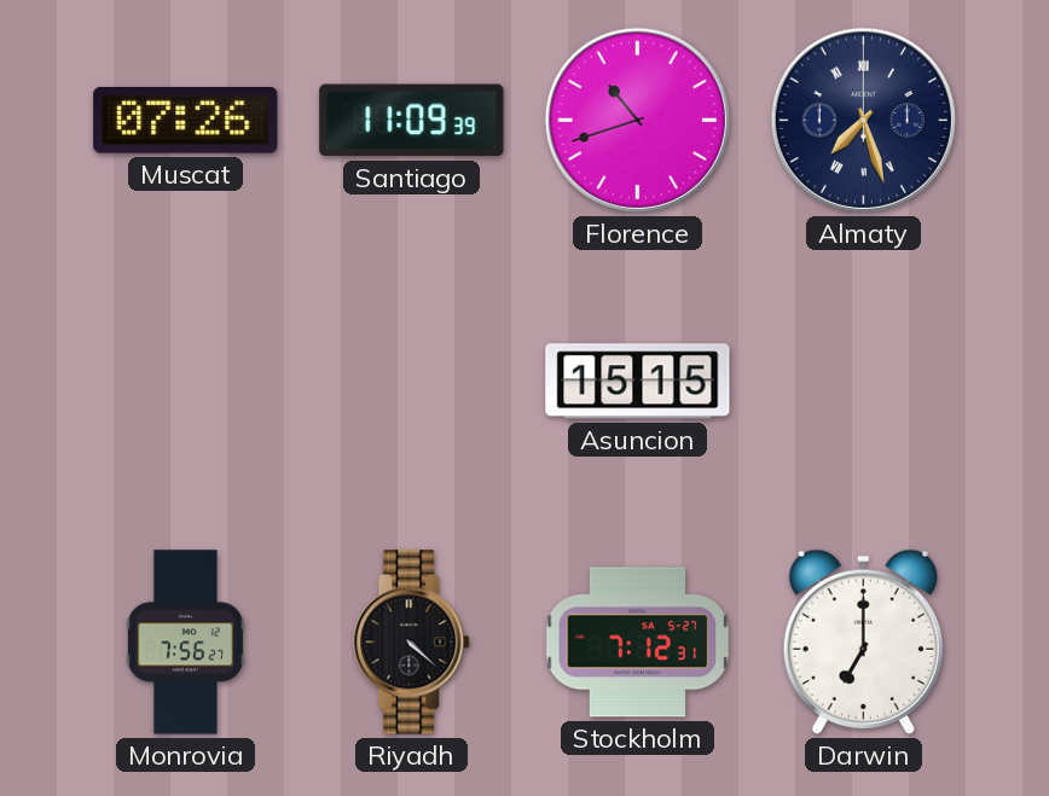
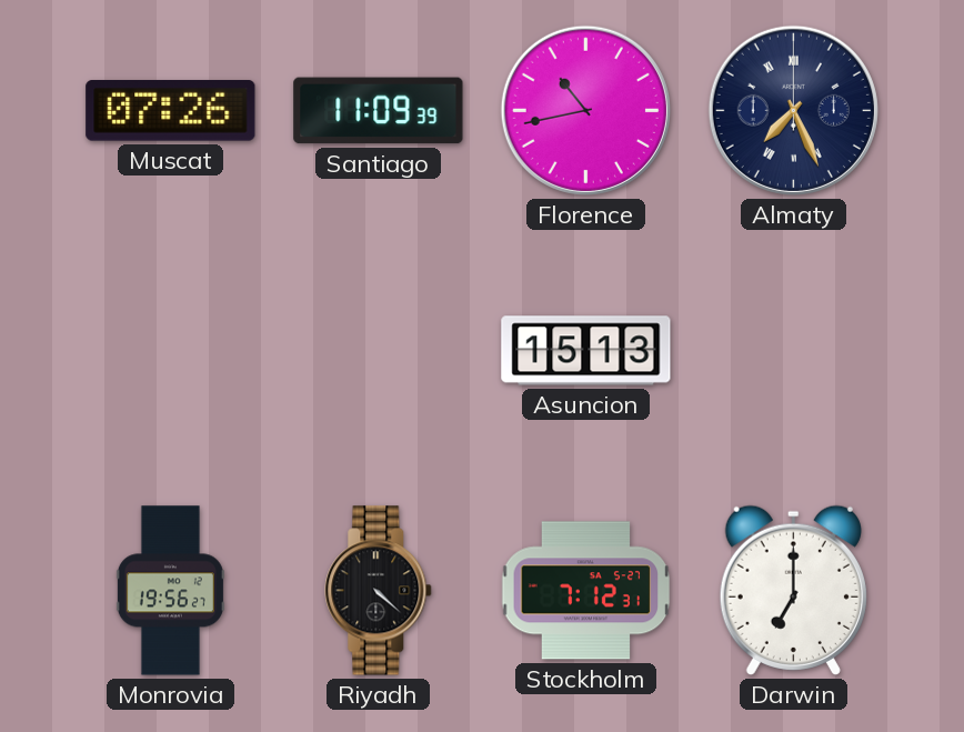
Florence: 10:42 -> 10:43 (585, 110)
Almaty: 7:27 -> 7:26 (793, 110)
Asuncion: 15:15 -> 15:13 (586, 351)
Monrovia: 7:56 -> 19:56 (170, 591)
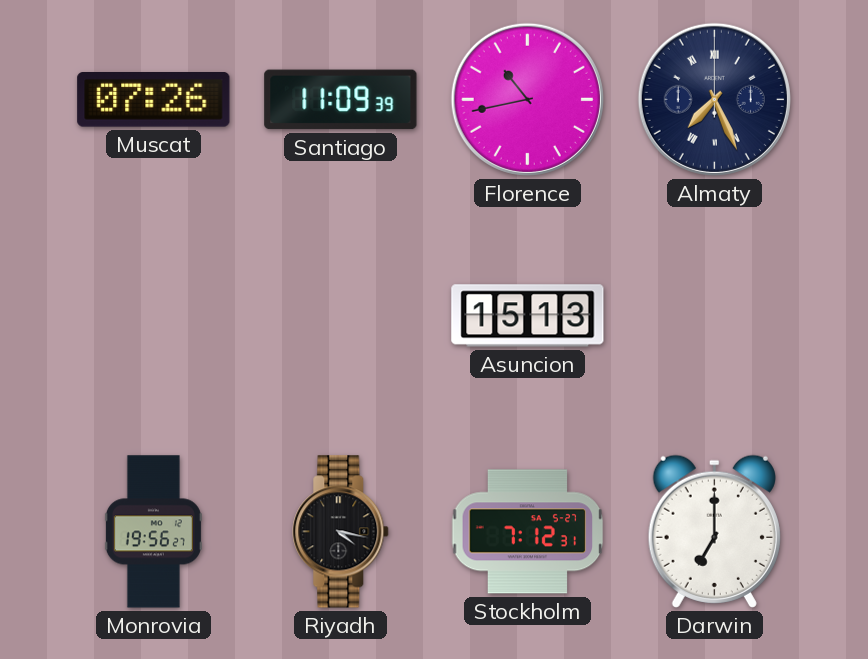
Riyadh: 4:22 -> 4:17 (341, 532)
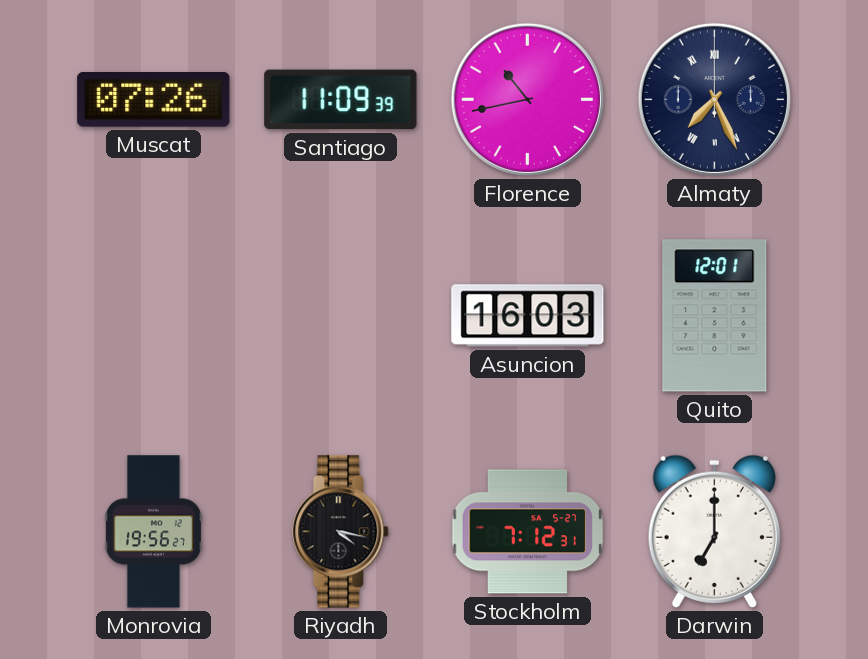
Asuncion: 15:13 -> 16:03 (528, 316)
Quito: none -> 12:01 (715, 316)
